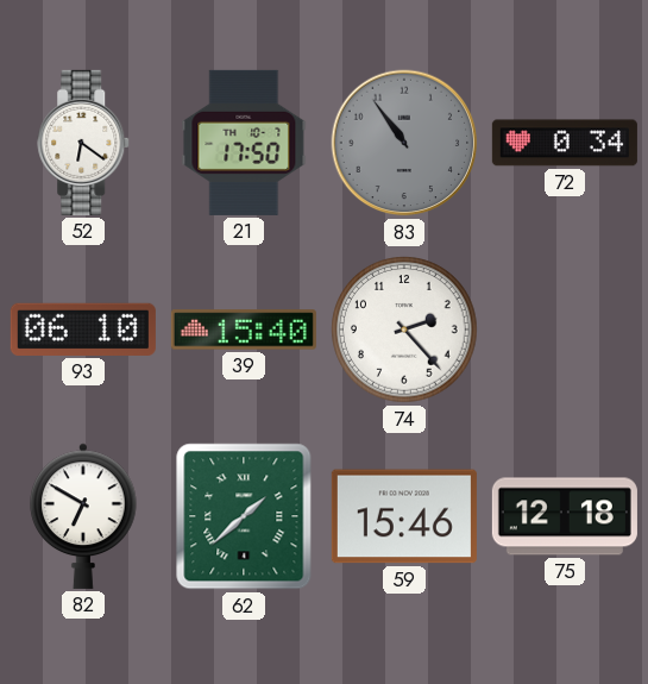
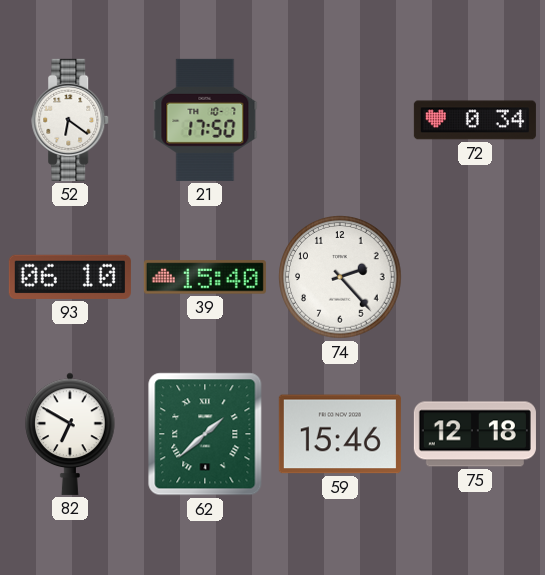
83: 10:54 -> none (404, 143)
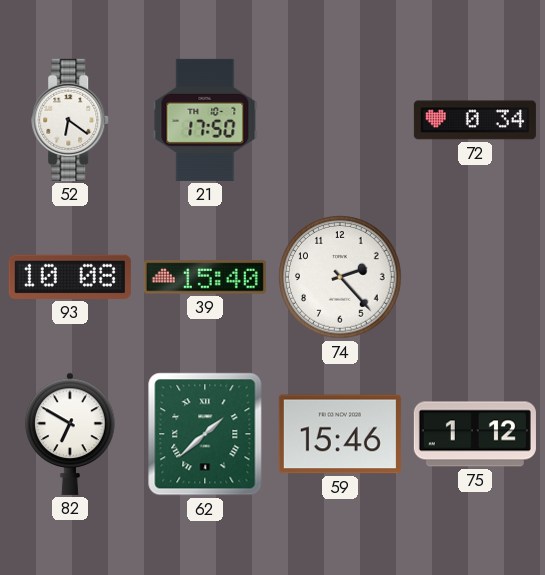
93: 06:10 -> 10:08 (70, 277)
75: 12:18 -> 1:12 (475, 434)
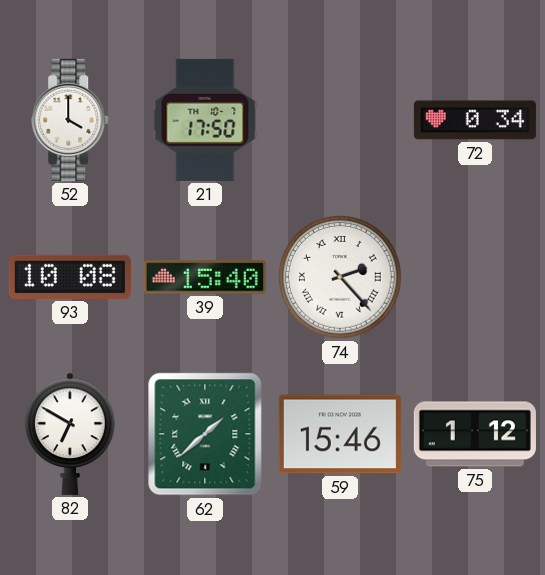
52: 6:21 -> 4:00 (71, 120)
74 numerals: Arabic -> Roman (340, 277)
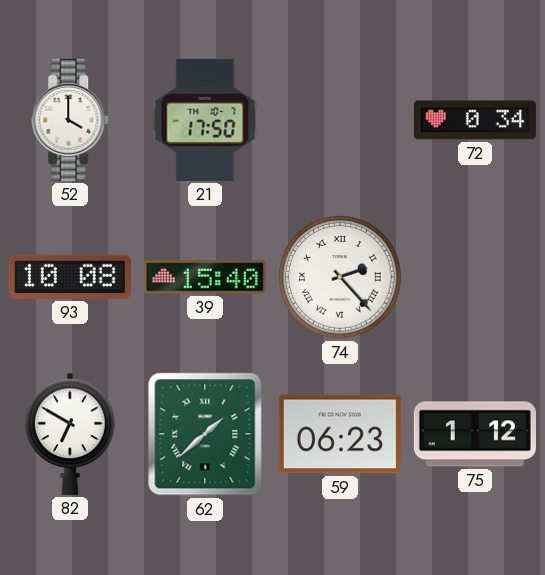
59: 15:46 -> 06:23 (340, 434)
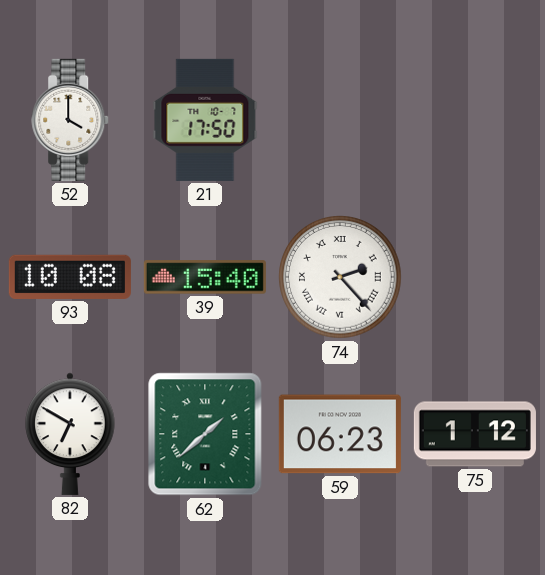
72: 0:34 -> none (475, 120)
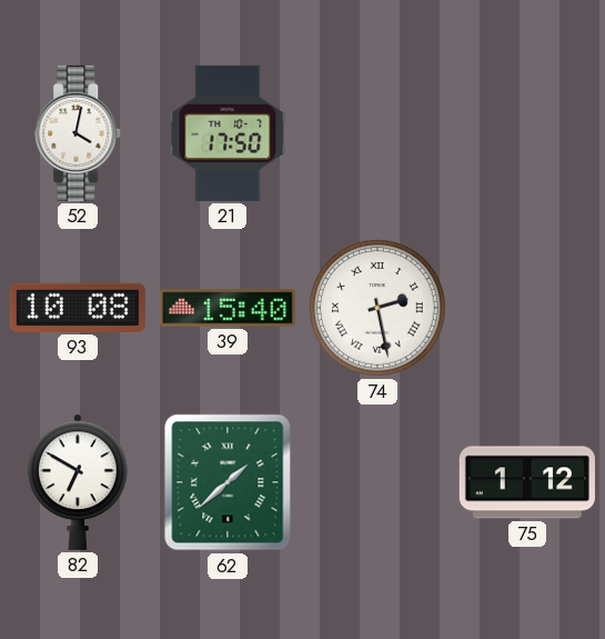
52: 4:00 -> 4:02 (79, 133)
74: 2:23 -> 2:28 (377, 308)
59: 06:23 -> none (340, 434)
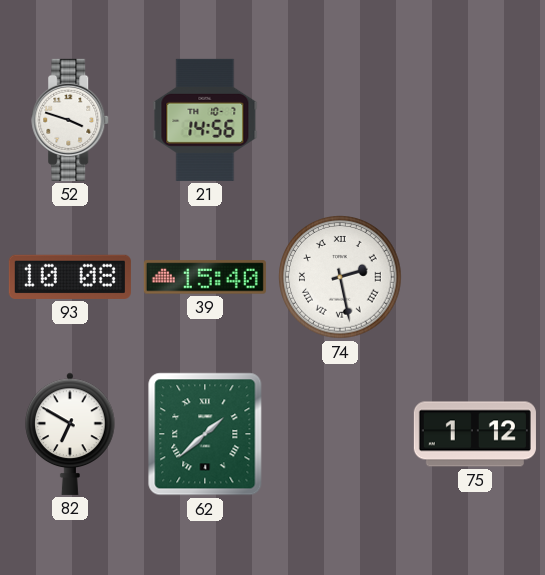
52: 4:02 -> 3:48 (71, 120)
21: 17:50 -> 14:56 (205, 120)
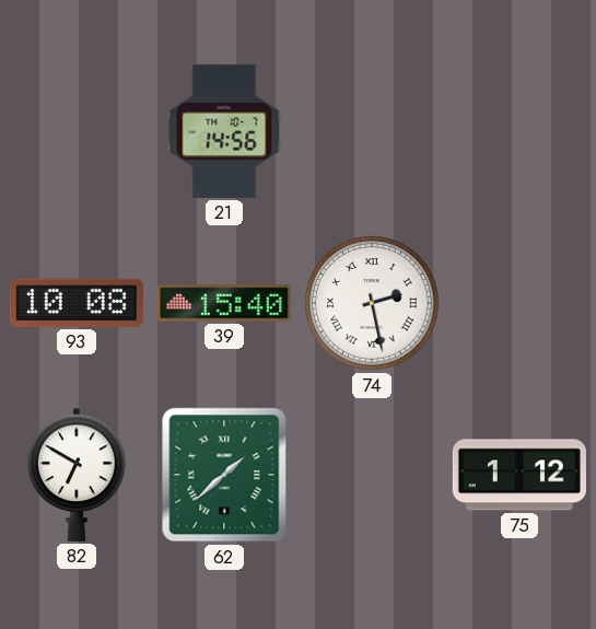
52: 3:48 -> none (71, 120)
